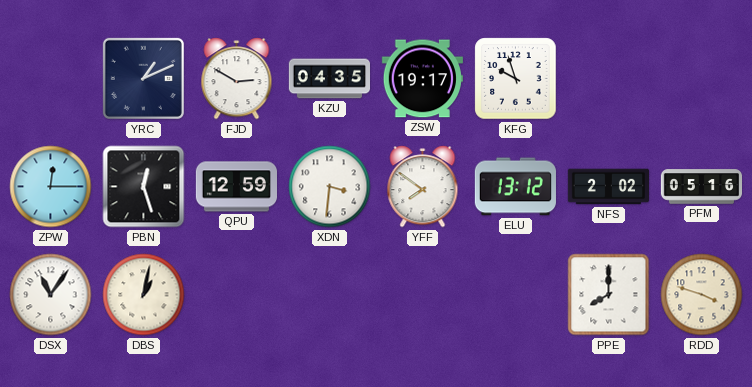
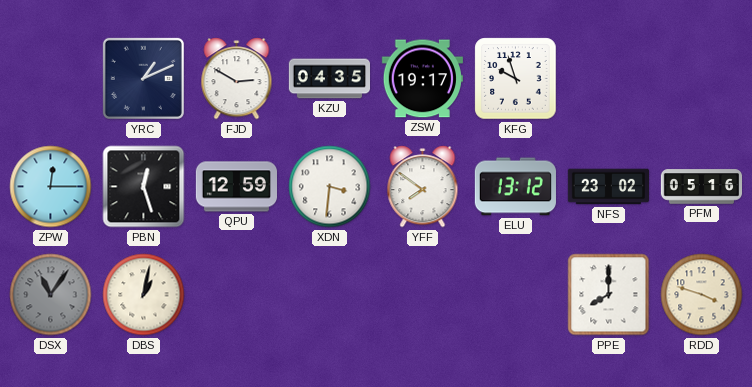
NFS: 2:02 -> 23:02 (608, 187)
DSX dial: white -> grey (51, 295)
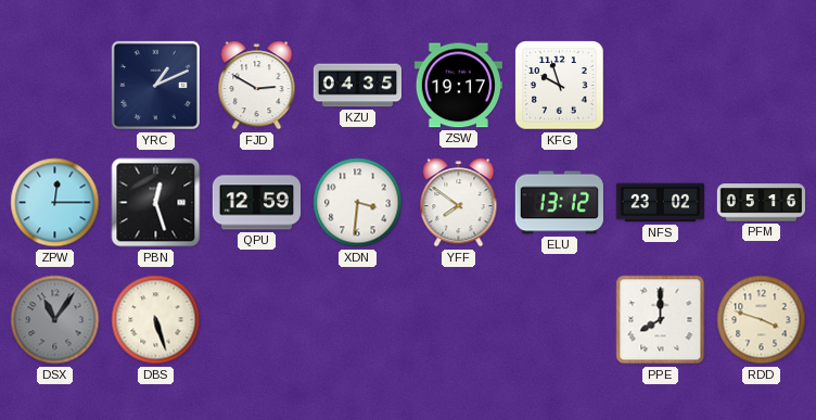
DBS: 1:02 -> 5:27 (156, 320)
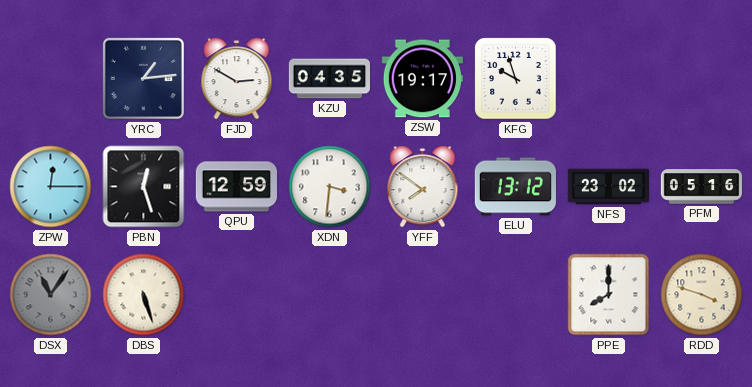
YRC: 1:11 -> 1:14 (143, 78)
